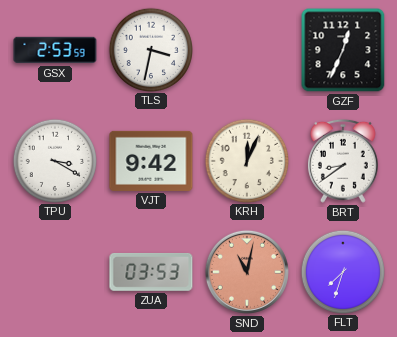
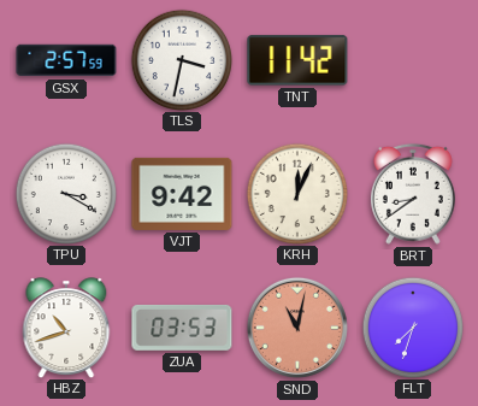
GSX: 2:53 -> 2:57 (66, 60)
TNT: none -> 11:42 (297, 60)
GZF: 12:34 -> none (343, 50)
HBZ: none -> 10:42 (66, 328)
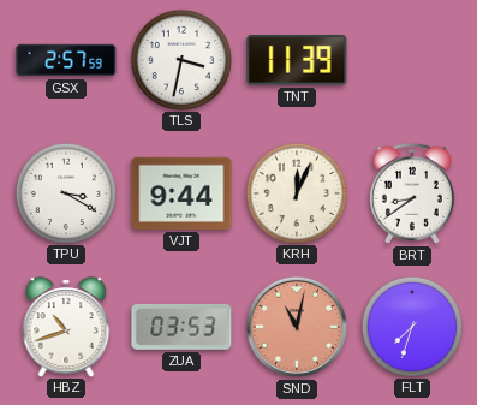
TNT: 11:42 -> 11:39 (297, 60)
VJT: 9:42 -> 9:44 (181, 193)
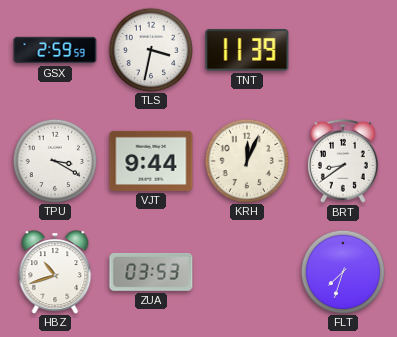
GSX: 2:57 -> 2:59 (55, 50)
SND: 11:02 -> none (297, 327)
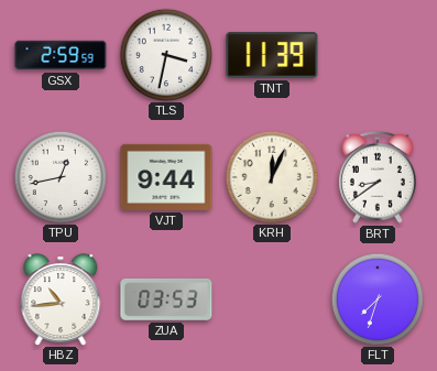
TPU: 3:20 -> 12:43 (59, 176)
HBZ: 10:42 -> 10:44 (61, 299)
